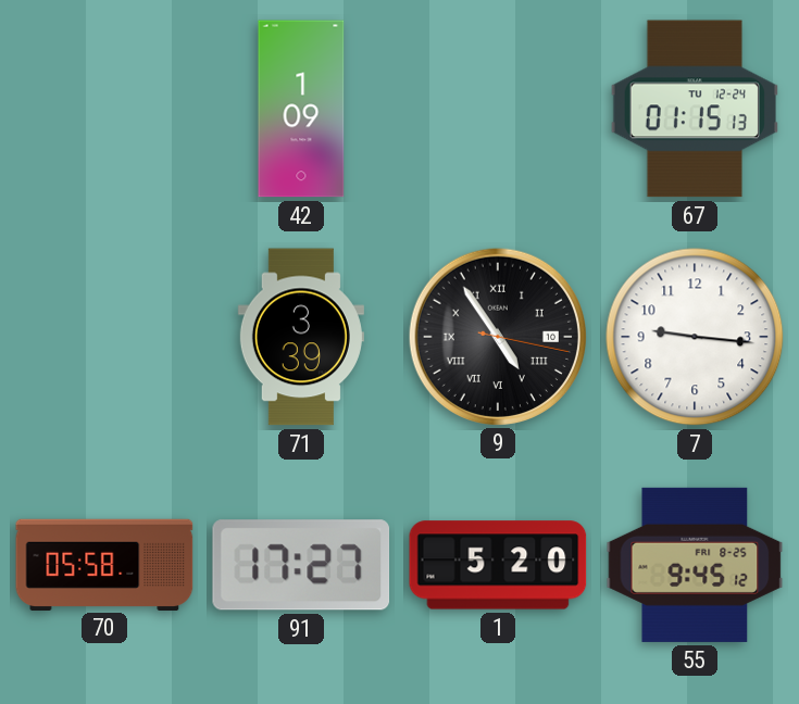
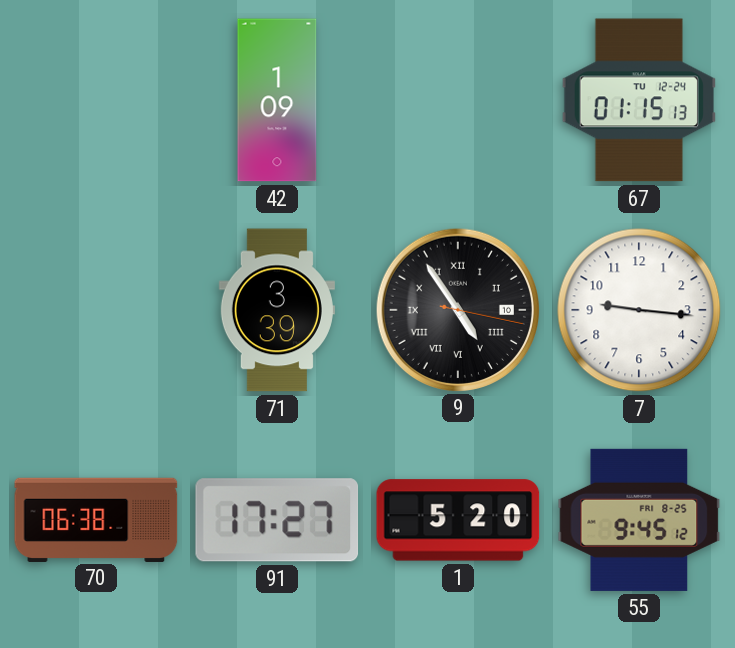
70: 05:58 -> 06:38 (96, 519)
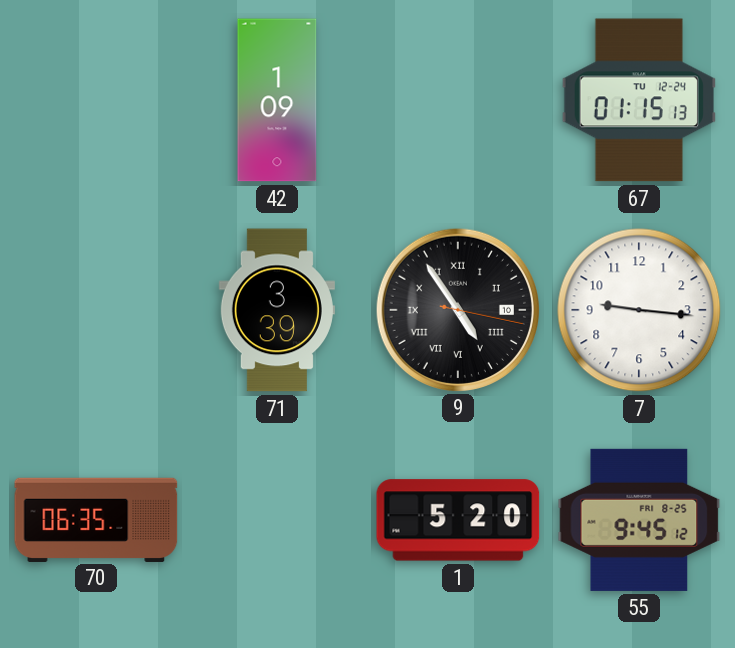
70: 06:38 -> 06:35 (96, 519)
91: 17:27 -> none (277, 520)
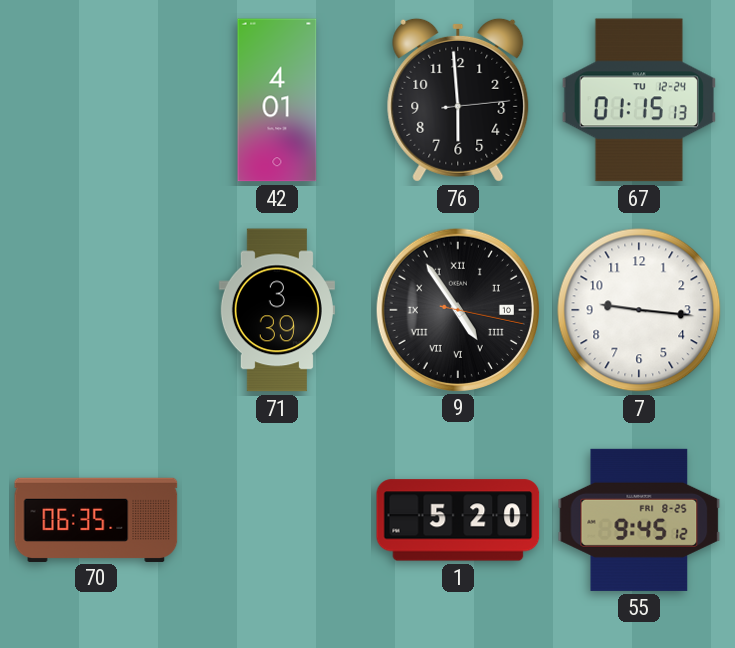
42: 1:09 -> 4:01 (277, 100)
76: none -> 5:59 (458, 100)
